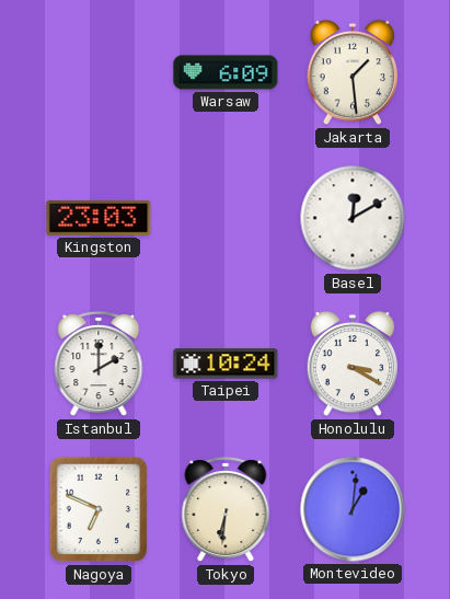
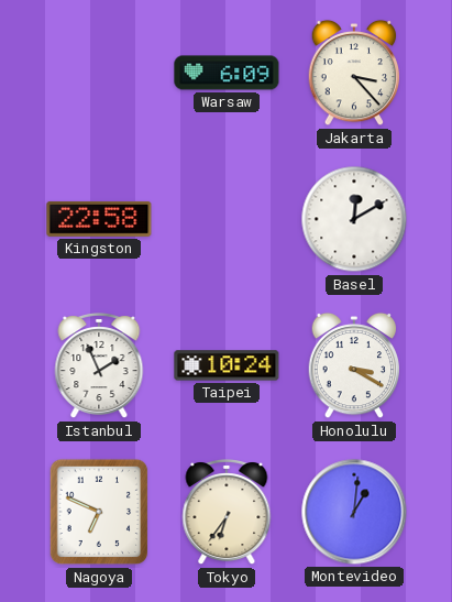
Jakarta: 1:29 -> 3:23 (354, 73)
Kingston: 23:03 -> 22:58 (99, 219)
Istanbul: 2:00 -> 1:56 (99, 366)
Tokyo: 6:31 -> 6:36 (227, 513)
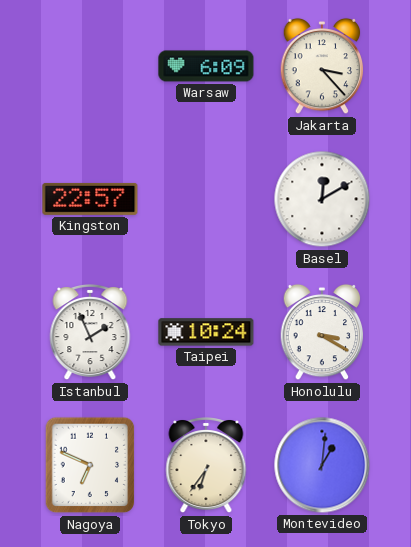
Kingston: 22:58 -> 22:57 (90, 199)
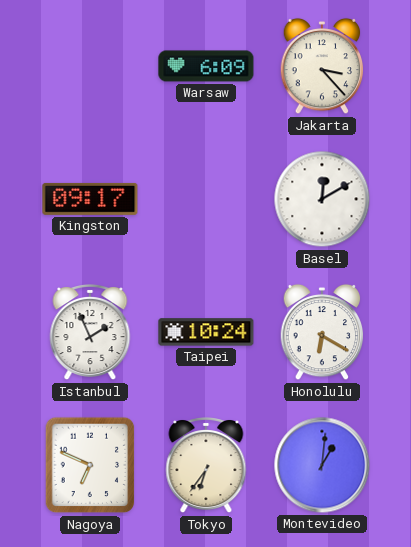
Kingston: 22:57 -> 09:17 (90, 199)
Honolulu: 3:20 -> 6:20 (322, 332)
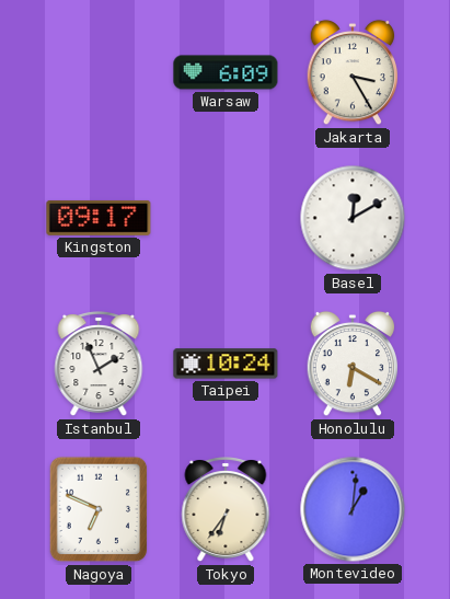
Jakarta: 3:23 -> 3:25 (353, 72)
